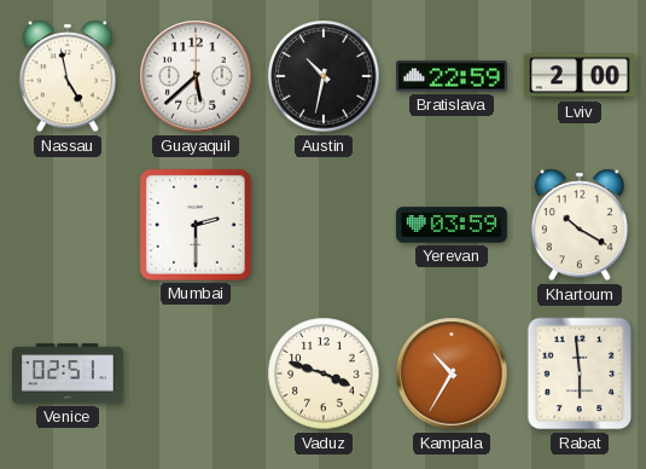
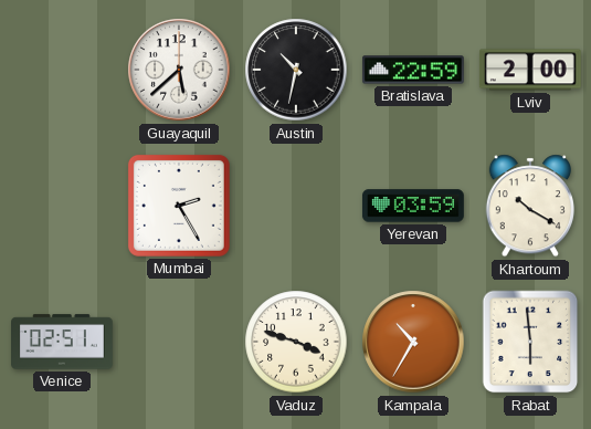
Nassau: 4:58 -> none (68, 76)
Mumbai: 2:30 -> 2:25 (179, 206)
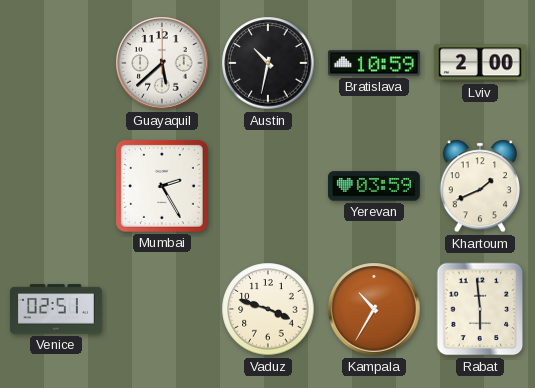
Bratislava: 22:59 -> 10:59 (374, 63)
Khartoum: 10:20 -> 1:41 (480, 186)
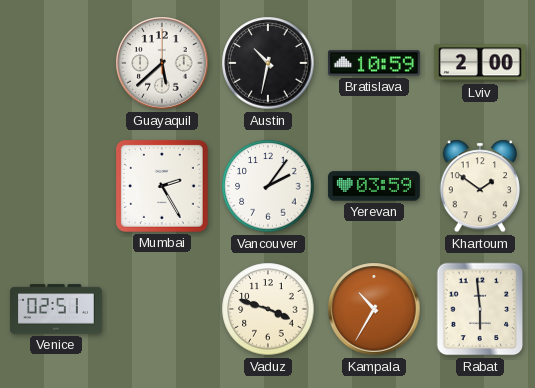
Vancouver: none -> 2:06 (268, 186)
Khartoum: 1:41 -> 1:51 (480, 186)
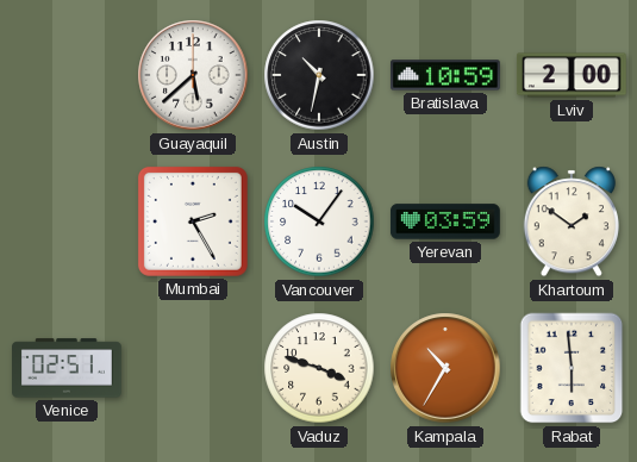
Vancouver: 2:06 -> 10:06 (319, 221)
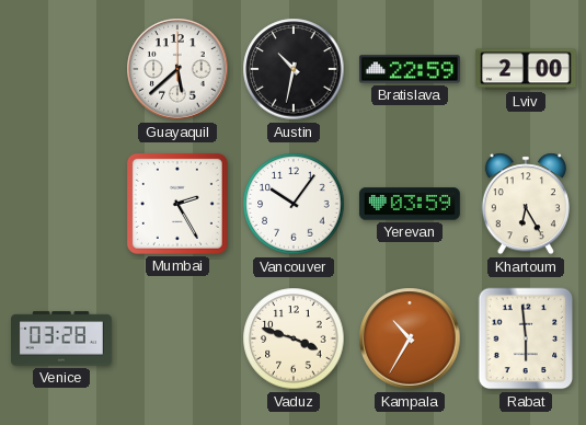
Bratislava: 10:59 -> 22:59 (410, 69)
Khartoum: 1:51 -> 6:25 (526, 204)
Venice: 02:51 -> 03:28 (62, 338)
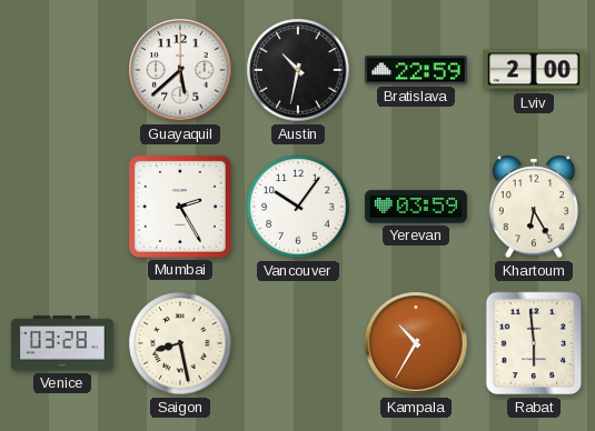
Saigon: none -> 8:28 (180, 343)
Vaduz: 3:48 -> none (294, 338)
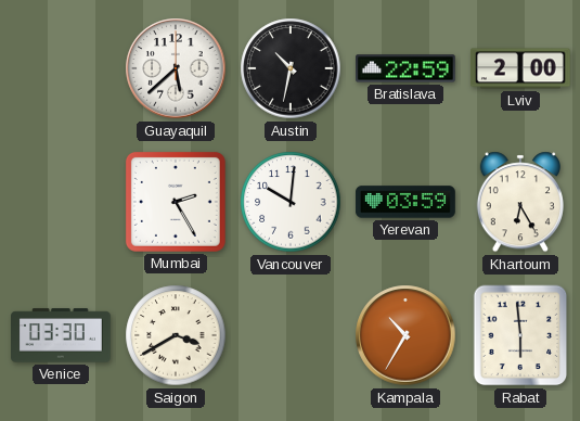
Vancouver: 10:06 -> 10:01 (291, 202)
Venice: 03:28 -> 03:30 (62, 335)
Saigon: 8:28 -> 3:40 (176, 335)
